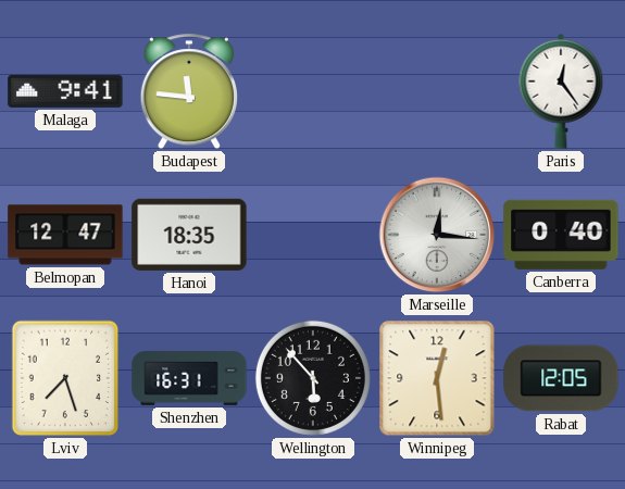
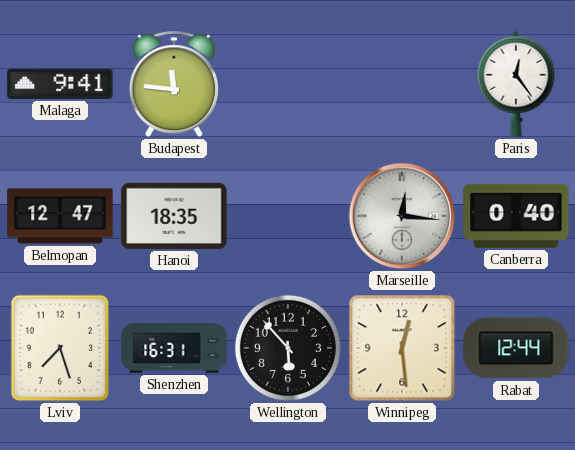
Rabat: 12:05 -> 12:44 (516, 348)
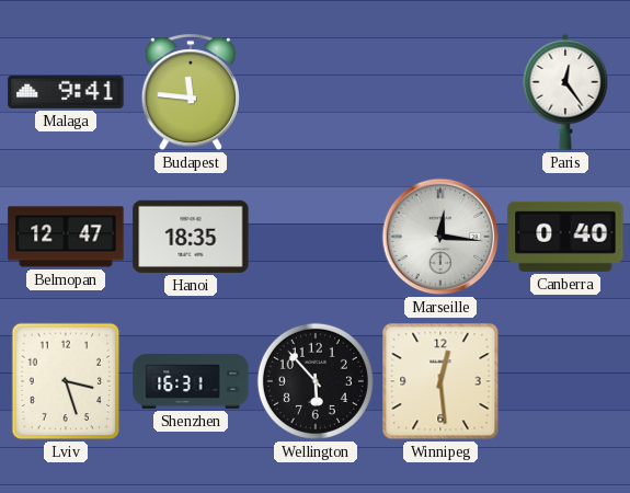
Lviv: 7:27 -> 3:27 (66, 381)
Rabat: 12:44 -> none (516, 348)
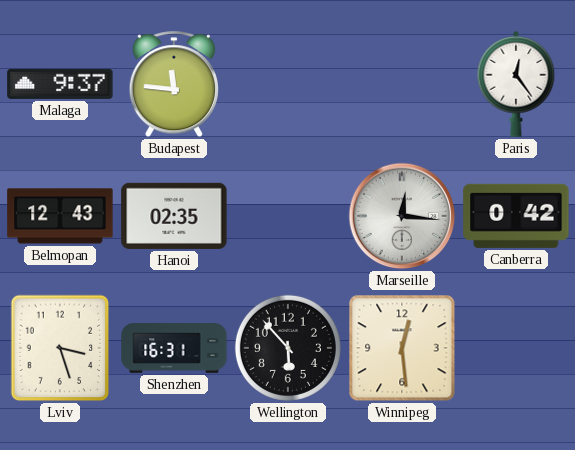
Malaga: 9:41 -> 9:37 (60, 84)
Belmopan: 12:47 -> 12:43 (60, 216)
Hanoi: 18:35 -> 02:35 (174, 216)
Canberra: 0:40 -> 0:42 (516, 216)
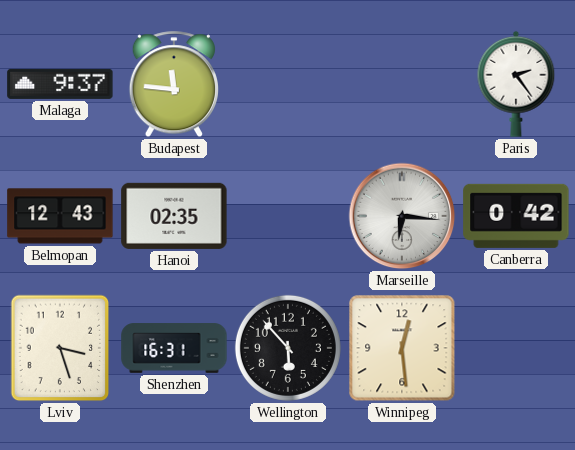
Paris: 12:24 -> 2:24 (516, 84)
Marseille: 12:16 -> 6:16 (402, 216)
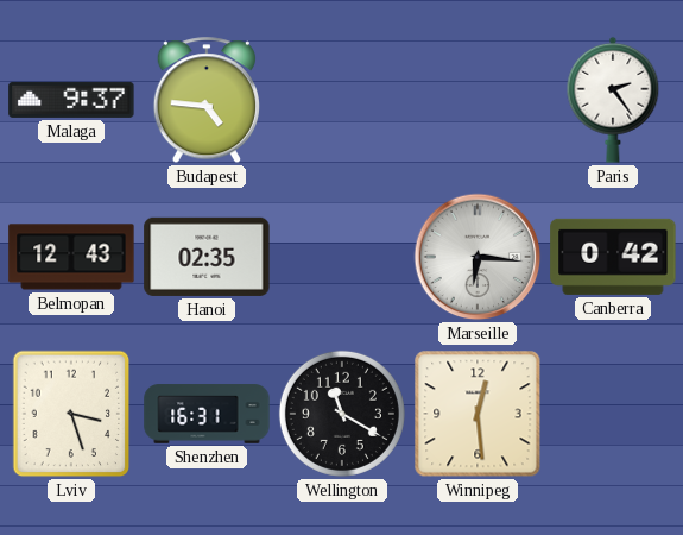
Budapest: 11:46 -> 4:46 (207, 101)
Wellington: 5:53 -> 11:20 (342, 414)
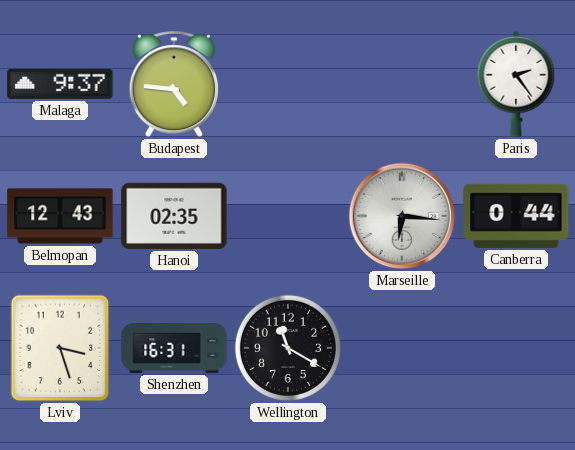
Canberra: 0:42 -> 0:44 (516, 216)
Winnipeg: 12:29 -> none (478, 414)
